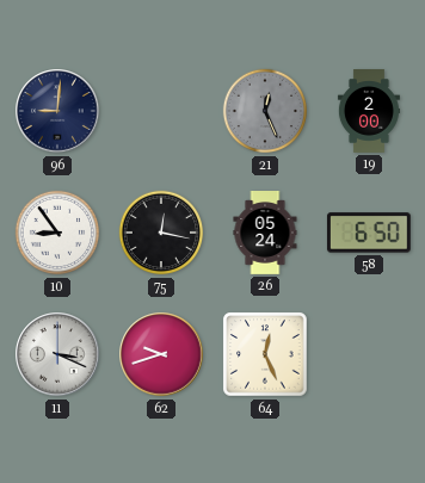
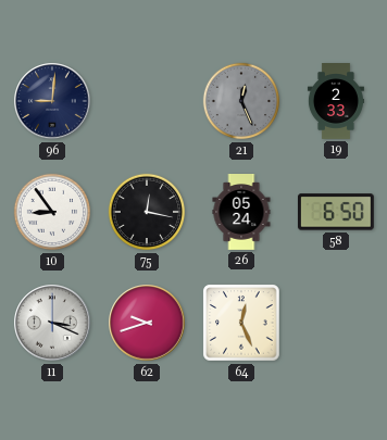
19: 2:00 -> 2:33 (336, 101)
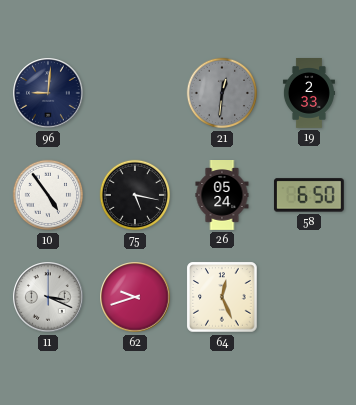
21: 12:26 -> 12:31 (222, 93)
10: 8:54 -> 4:54 (48, 195)
75: 12:17 -> 5:17 (135, 195)
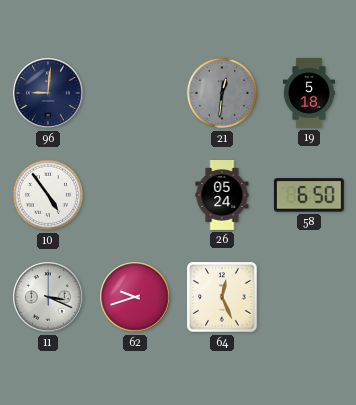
19: 2:33 -> 5:18 (309, 93)
75: 5:17 -> none (135, 195)
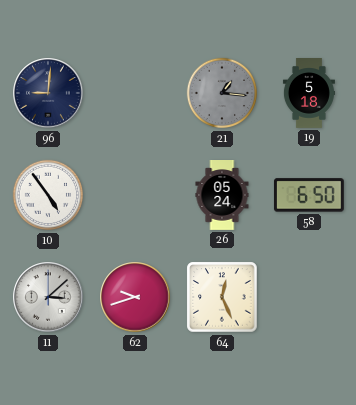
21: 12:31 -> 1:16 (222, 93)
11: 3:19 -> 3:08 (48, 297)
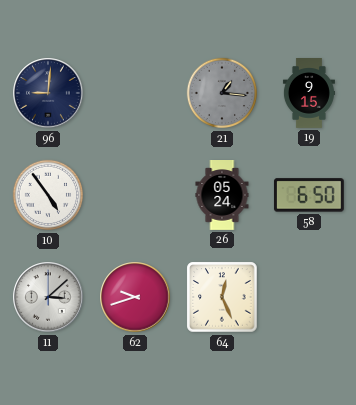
19: 5:18 -> 9:15 (309, 93)
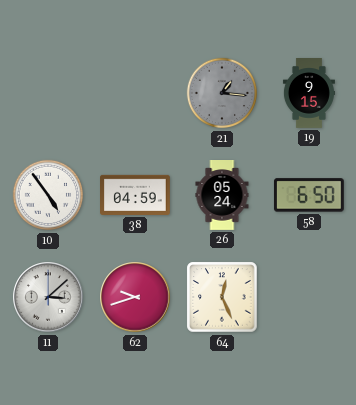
96: 9:01 -> none (48, 93)
38: none -> 04:59 (136, 195)
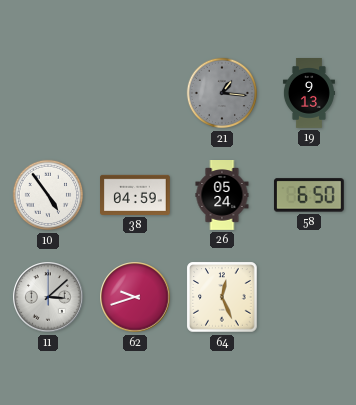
19: 9:15 -> 9:13 (309, 93)
